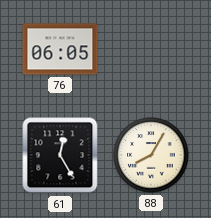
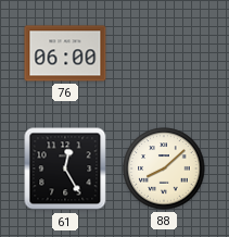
76: 06:05 -> 06:00 (65, 53)
88: 8:05 -> 8:08 (164, 169)
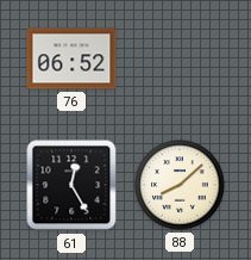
76: 06:00 -> 06:52 (71, 58)
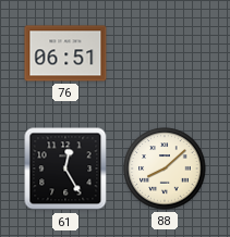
76: 06:52 -> 06:51 (65, 53)
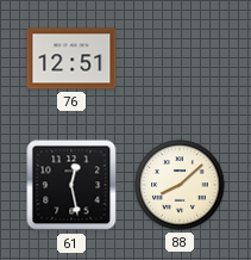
76: 06:51 -> 12:51 (71, 58)
61: 12:25 -> 12:28 (71, 185)
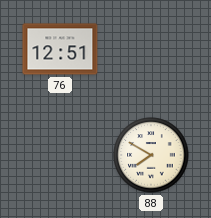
61: 12:28 -> none (71, 185)
88: 8:08 -> 7:50 (151, 155)
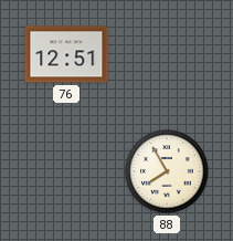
88: 7:50 -> 7:55 (167, 171)
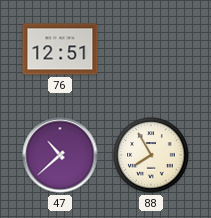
47: none -> 10:38 (60, 155)
